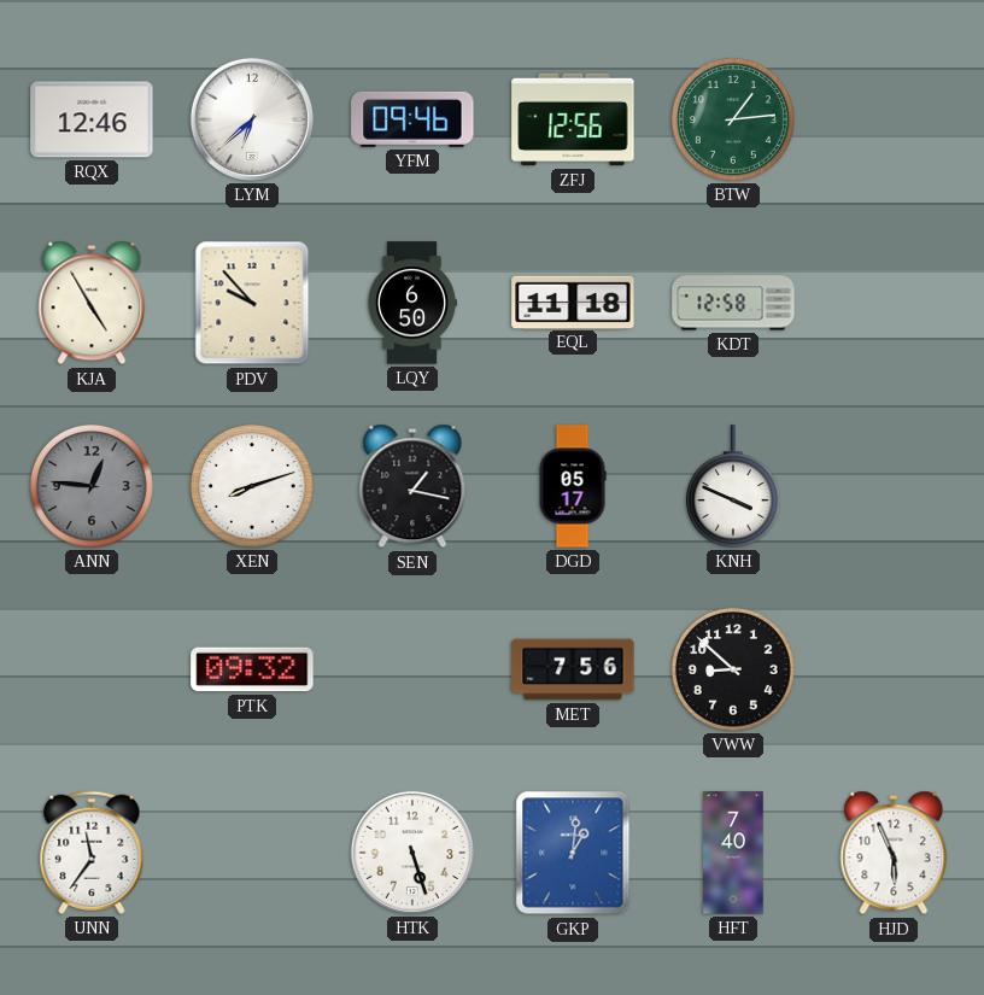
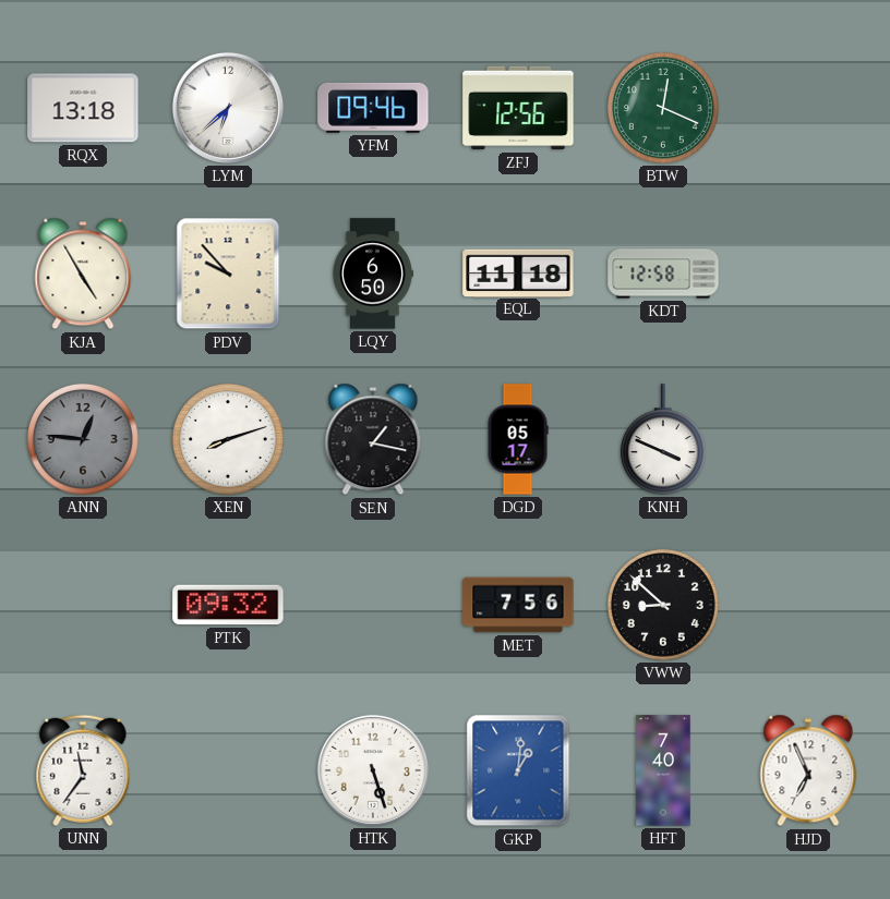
RQX: 12:46 -> 13:18 (83, 108)
BTW: 1:14 -> 12:19 (664, 109)
HJD: 5:56 -> 6:56 (808, 770)
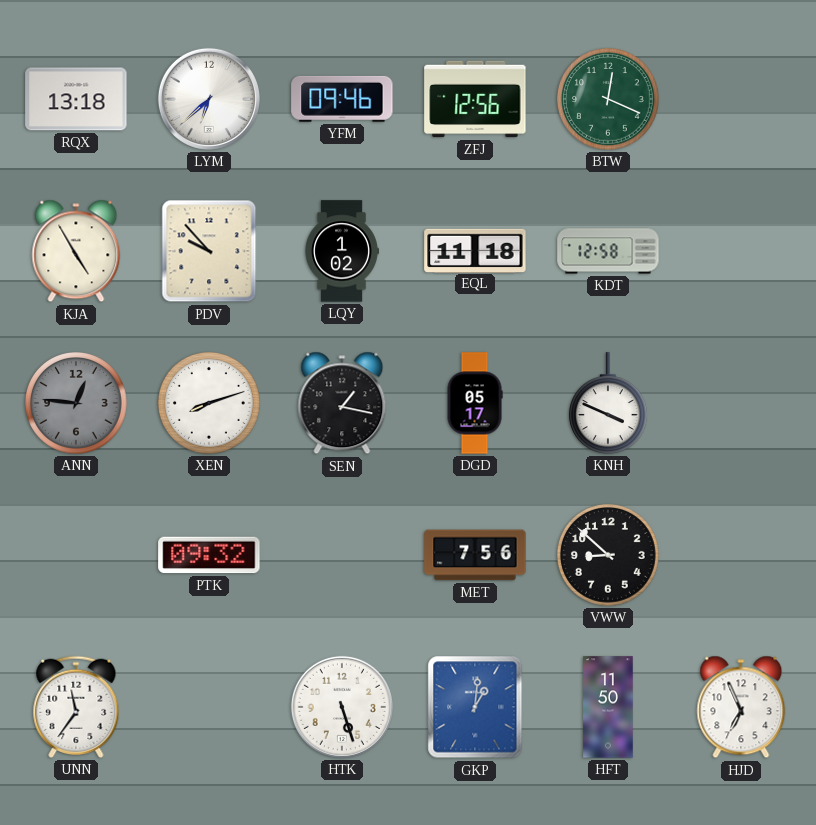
LQY: 6:50 -> 1:02 (342, 251)
HFT: 7:40 -> 11:50 (608, 707)
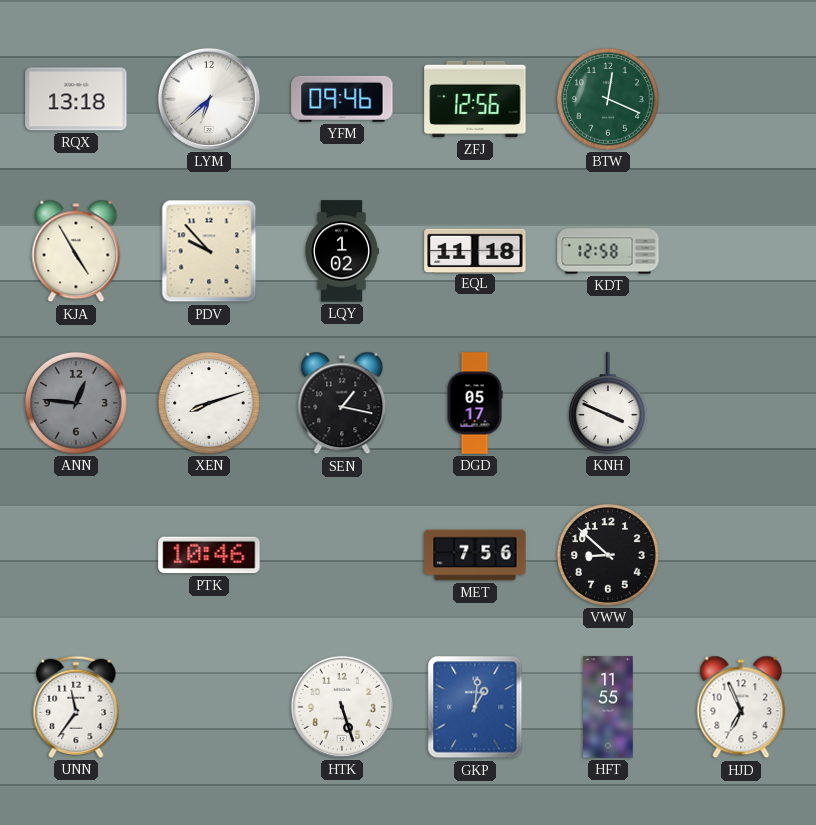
PTK: 09:32 -> 10:46 (209, 555)
HFT: 11:50 -> 11:55 (608, 707)
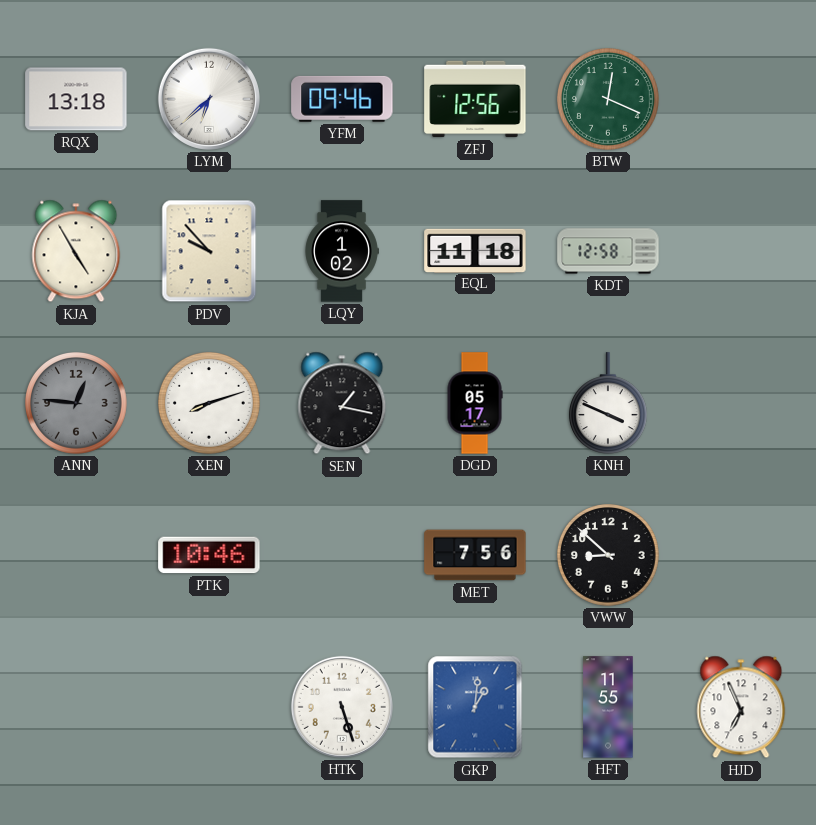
UNN: 11:36 -> none (76, 707)
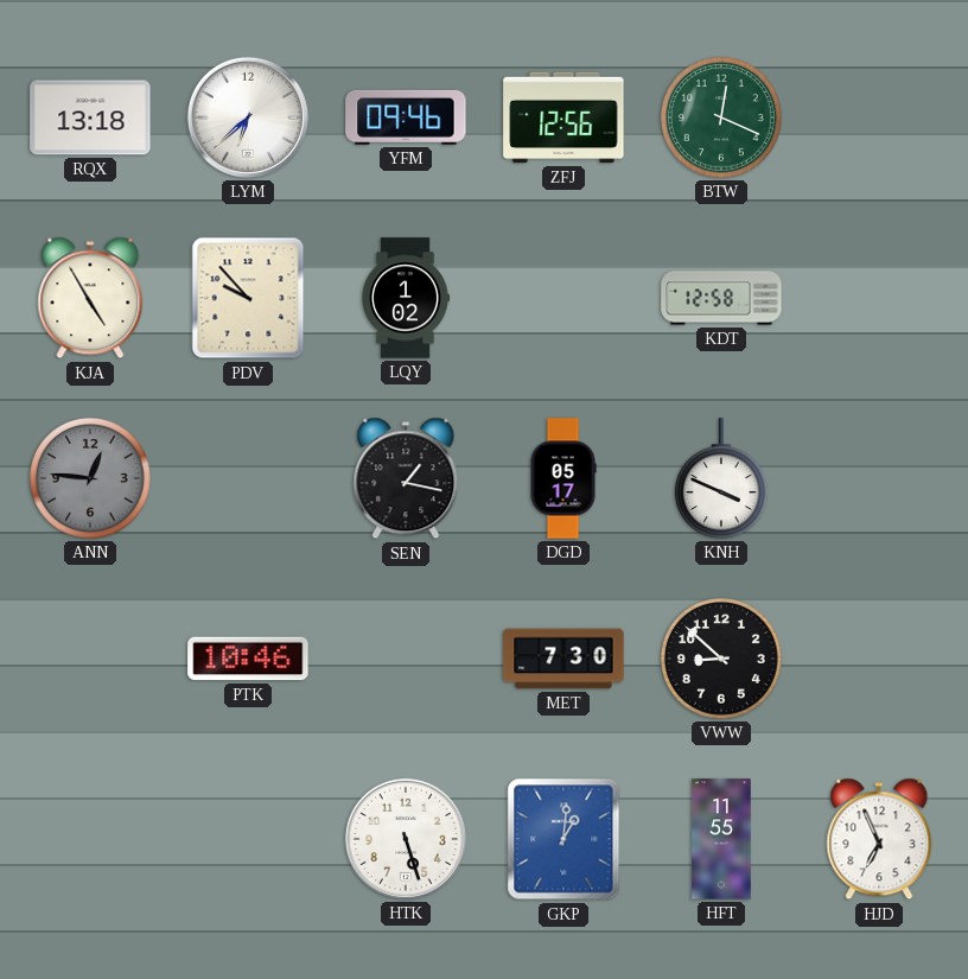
EQL: 11:18 -> none (475, 250)
XEN: 8:12 -> none (210, 404)
MET: 7:56 -> 7:30 (563, 659)
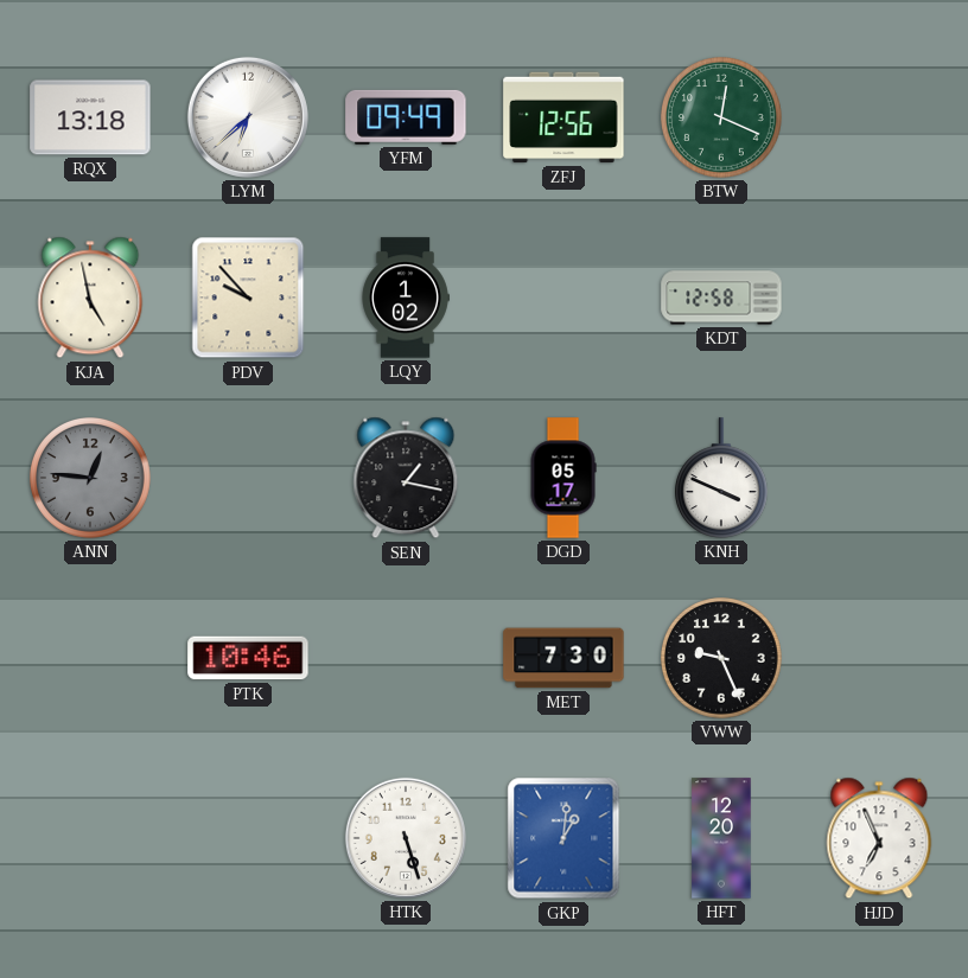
YFM: 09:46 -> 09:49 (406, 117)
KJA: 4:55 -> 4:58 (90, 298)
VWW: 8:52 -> 9:26 (722, 659)
HFT: 11:55 -> 12:20 (721, 838)
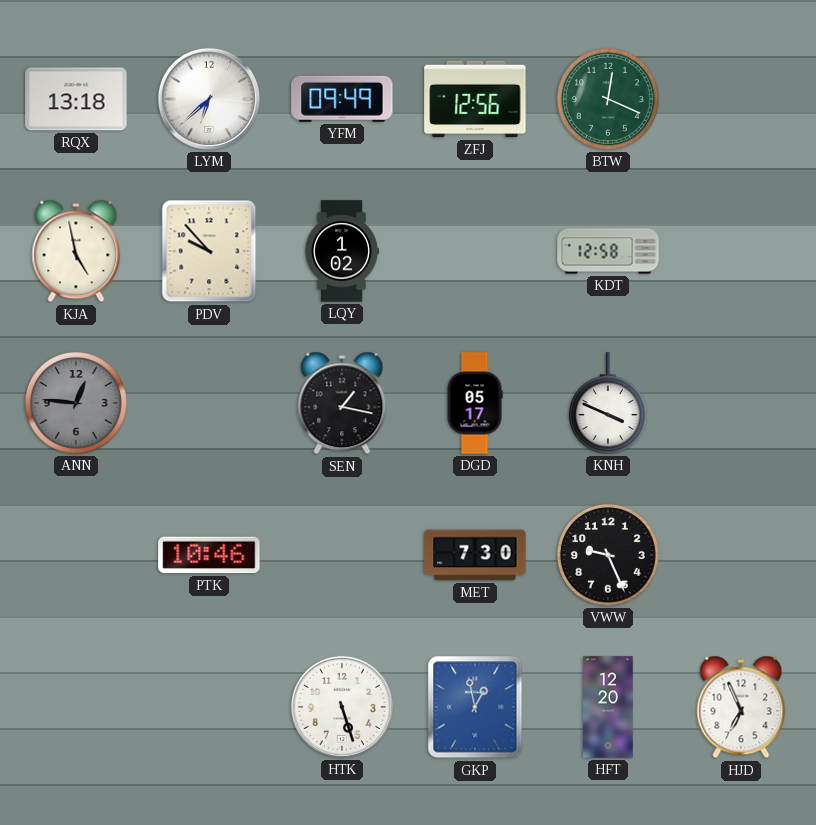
GKP: 1:01 -> 12:58 (475, 707)
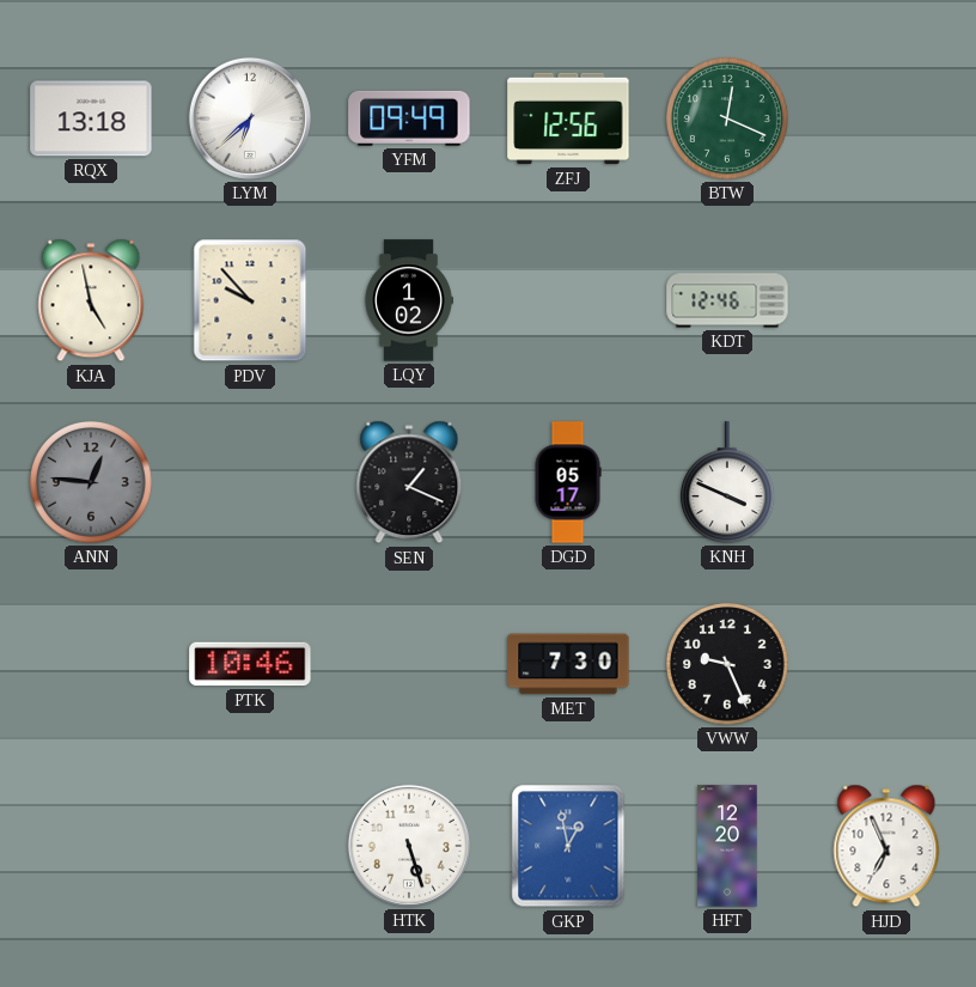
KDT: 12:58 -> 12:46 (727, 300)
SEN: 1:17 -> 1:19 (409, 482)
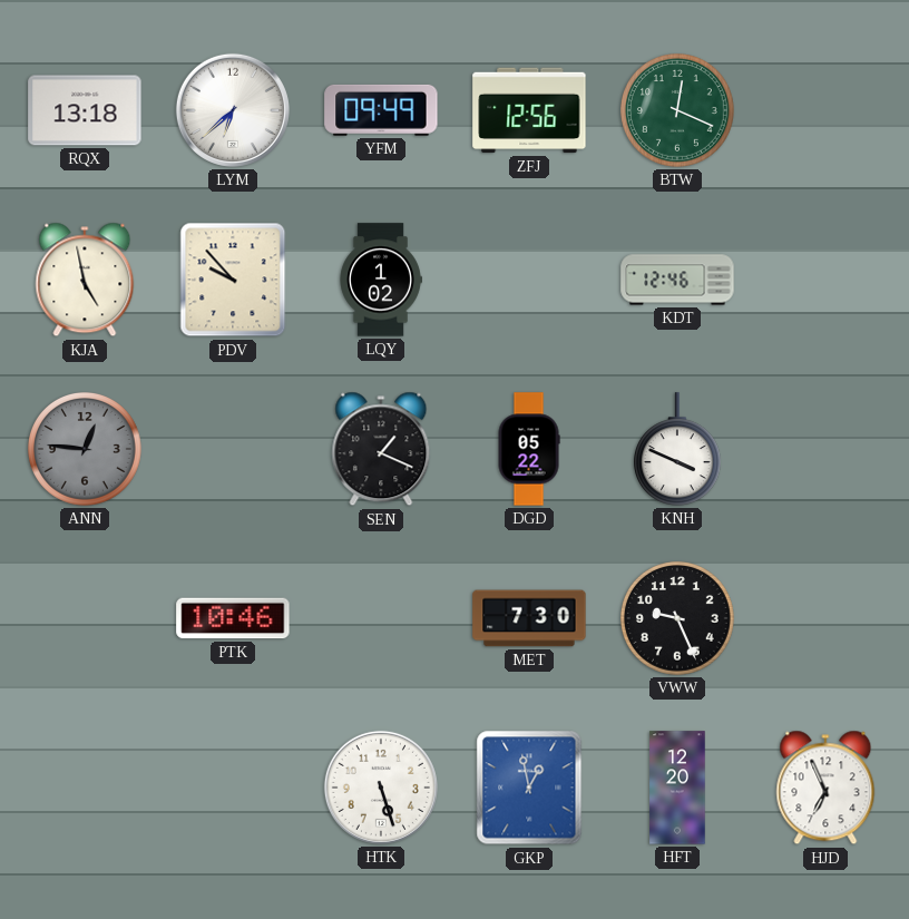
DGD: 05:17 -> 05:22 (529, 449)
